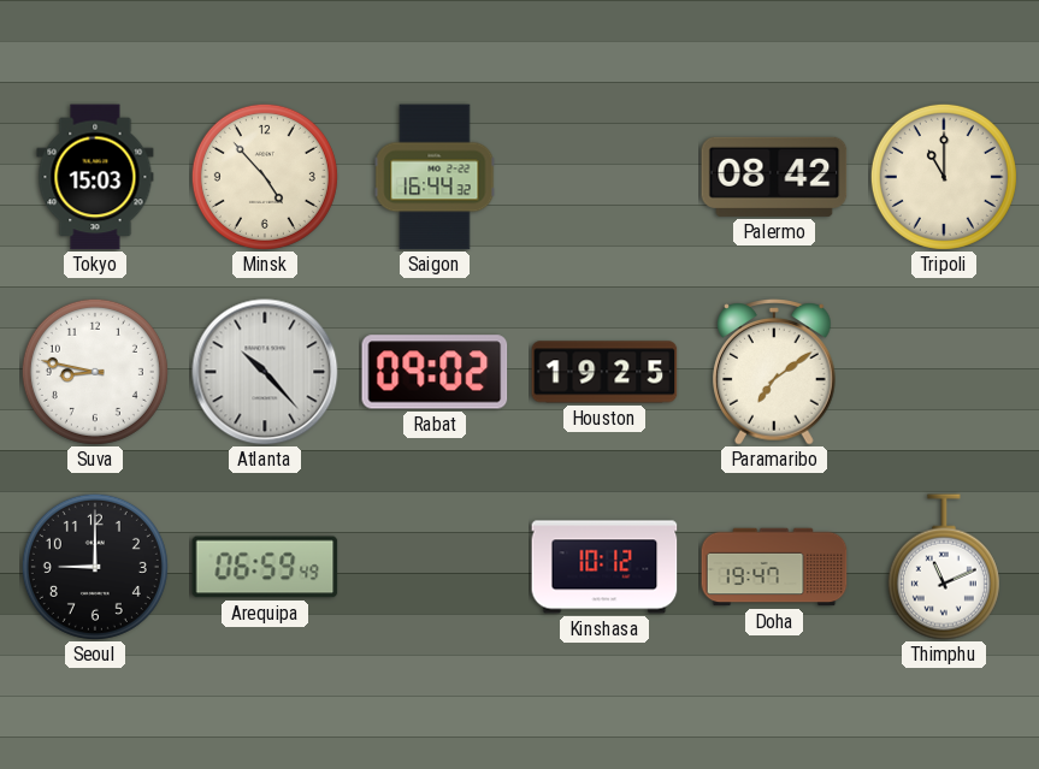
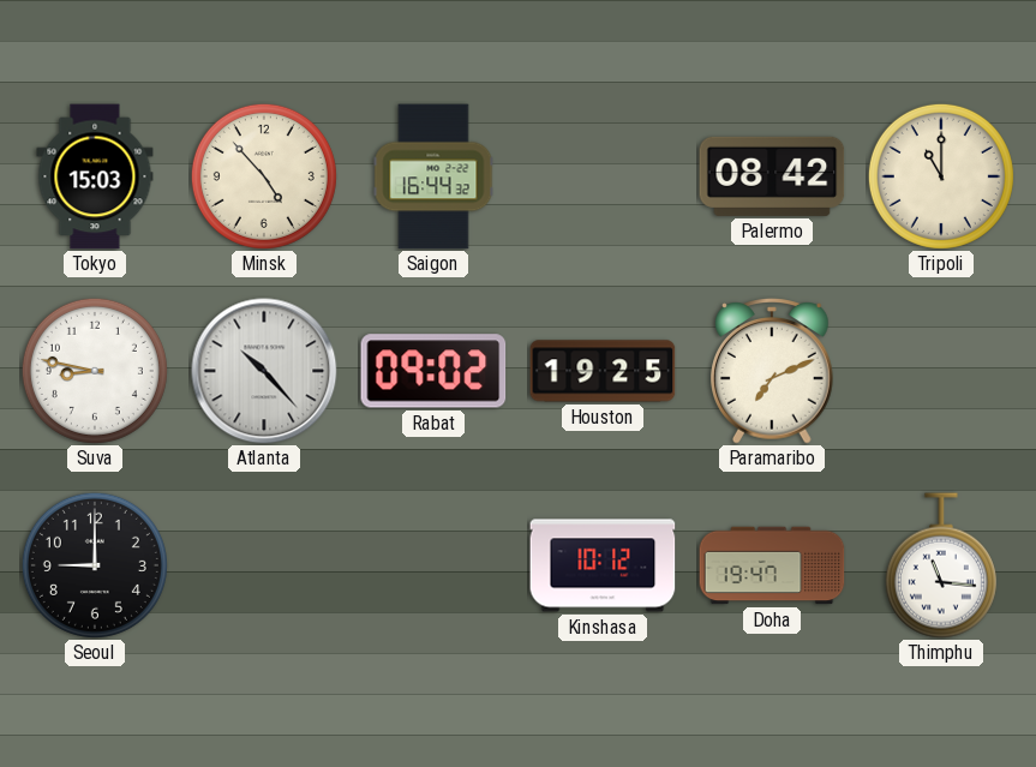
Paramaribo: 7:09 -> 7:11 (773, 371)
Arequipa: 06:59 -> none (265, 567)
Thimphu: 11:11 -> 11:16 (941, 565)
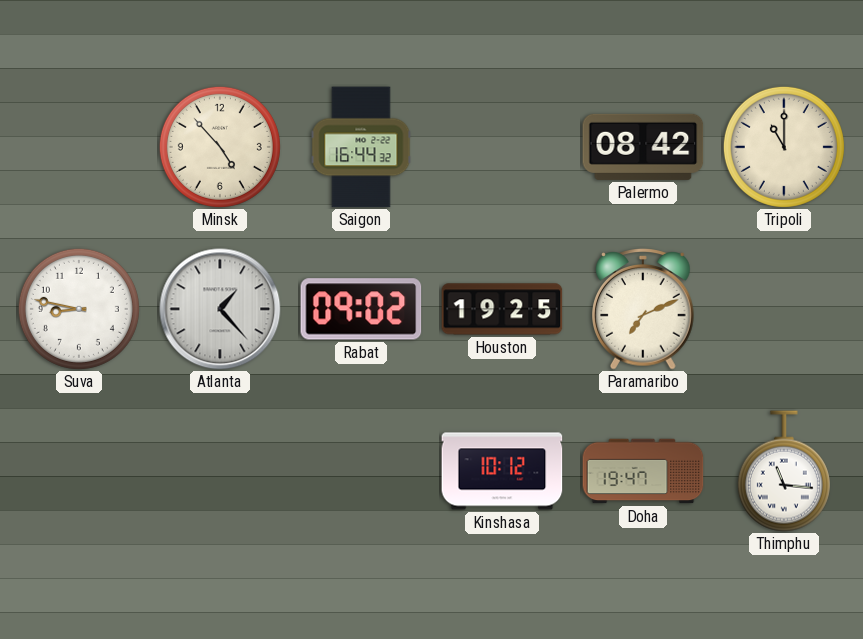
Tokyo: 15:03 -> none (95, 176)
Atlanta: 10:23 -> 1:23 (220, 309)
Seoul: 9:00 -> none (95, 565)
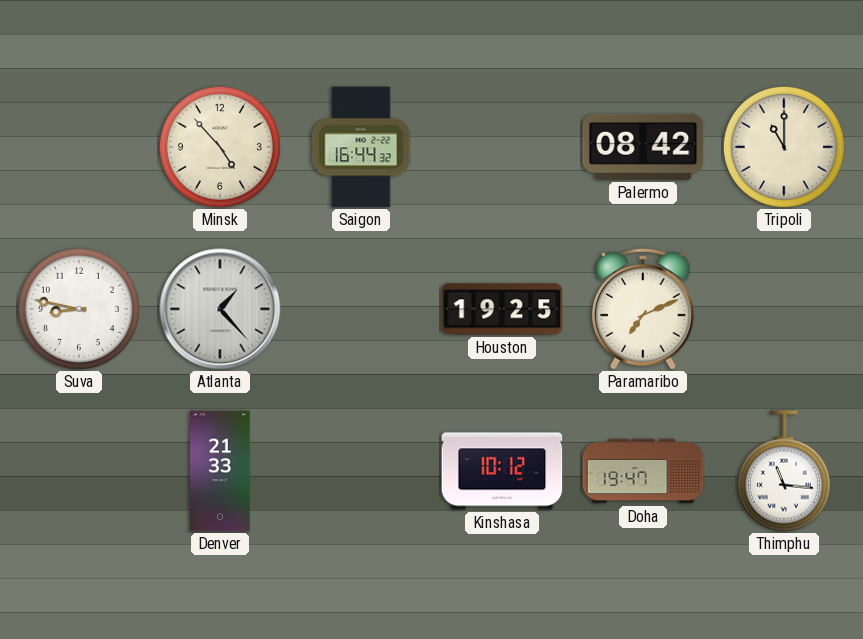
Rabat: 09:02 -> none (361, 309)
Denver: none -> 21:33 (220, 471)
